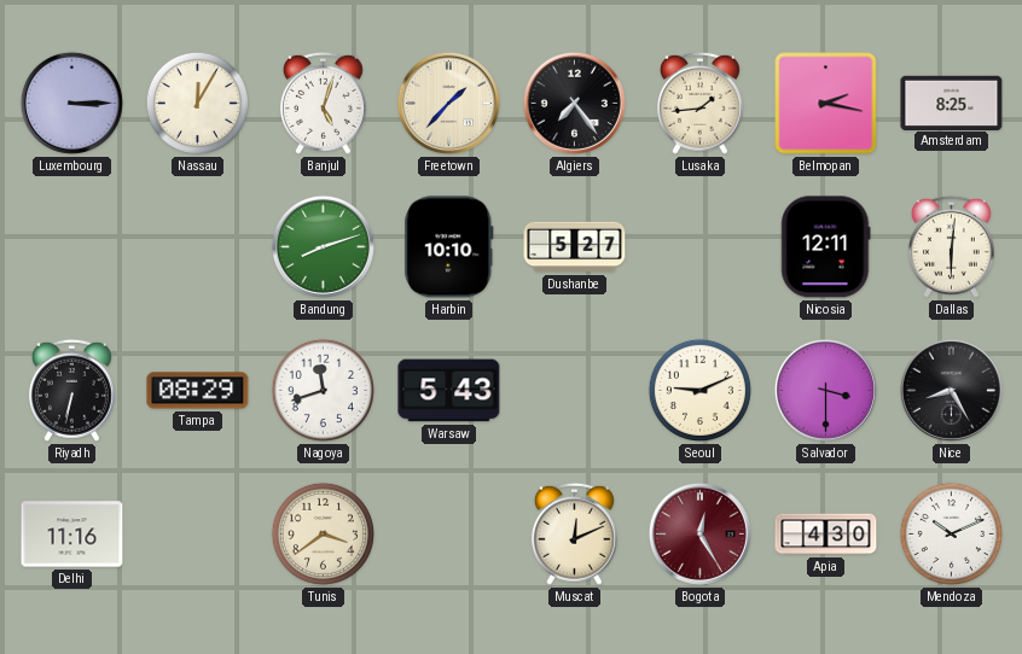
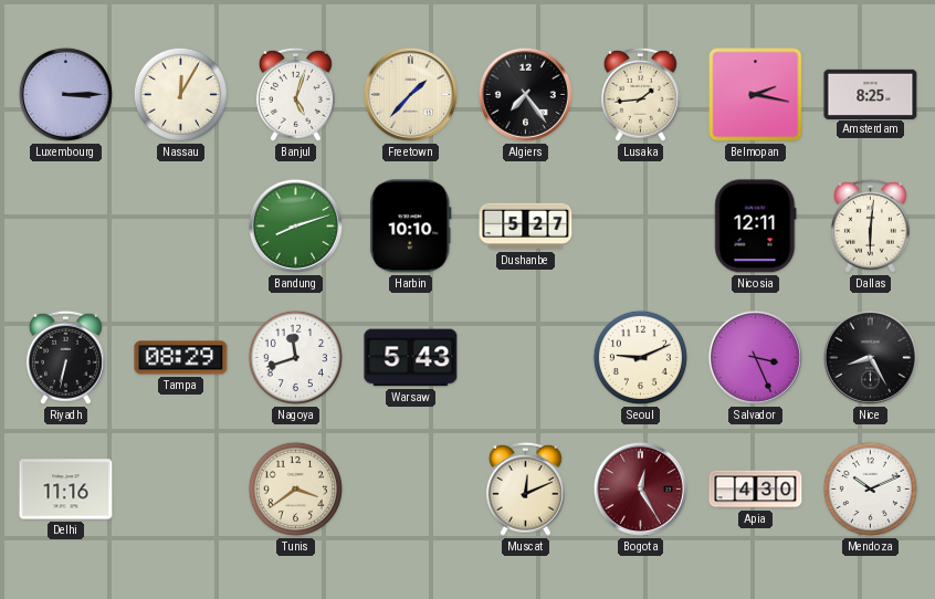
Salvador: 3:30 -> 3:26 (755, 357)
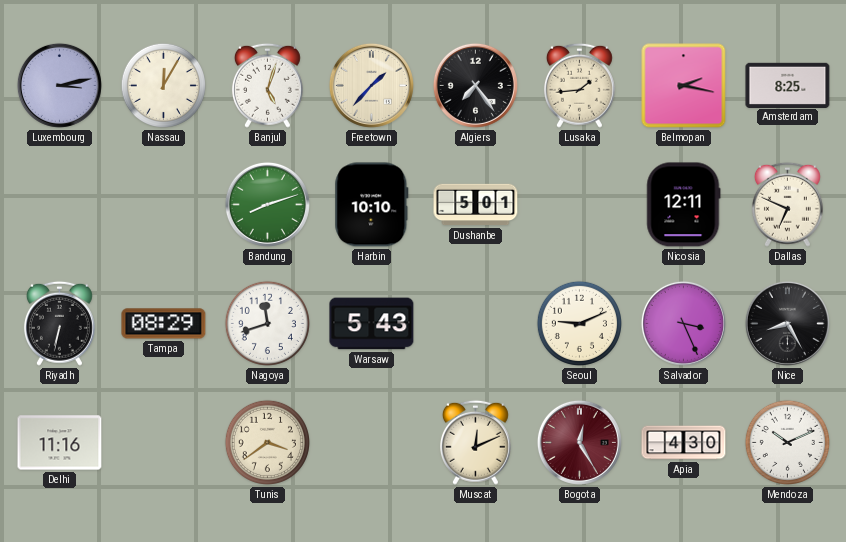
Luxembourg: 3:15 -> 3:13 (59, 85)
Dushanbe: 5:27 -> 5:01 (476, 205)
Dallas: 6:01 -> 6:49 (787, 204)
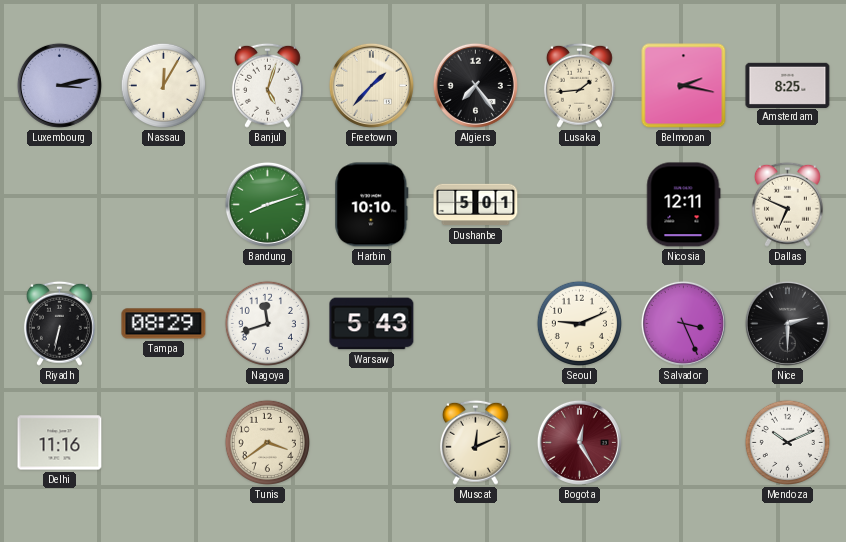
Nice: 8:25 -> 2:30 (787, 323)
Apia: 4:30 -> none (684, 443)
